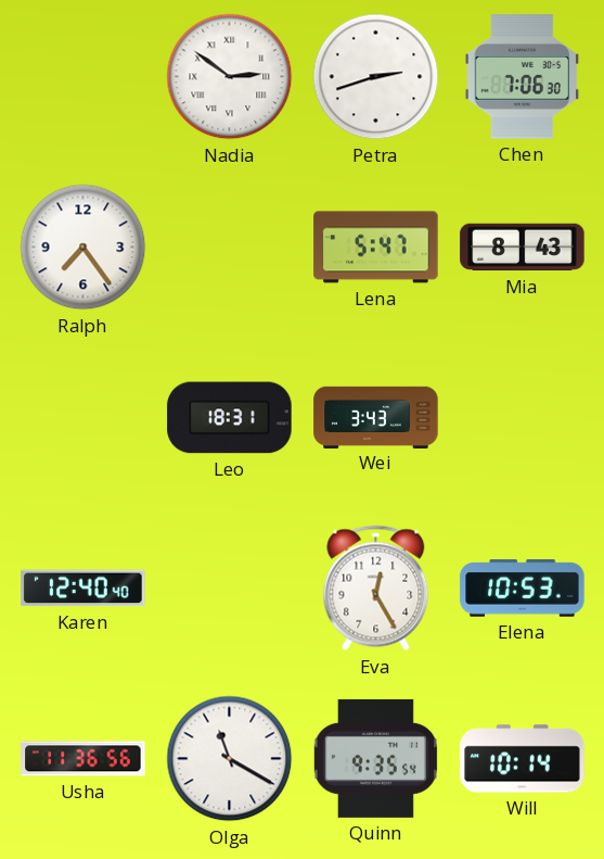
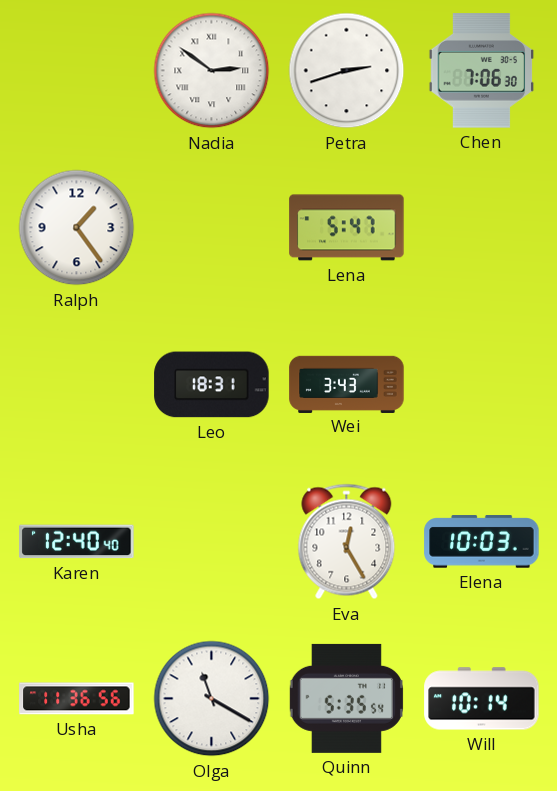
Ralph: 7:24 -> 1:24 (77, 228)
Mia: 8:43 -> none (523, 248)
Elena: 10:53 -> 10:03 (482, 542)
Quinn: 9:35 -> 5:35 (346, 698)
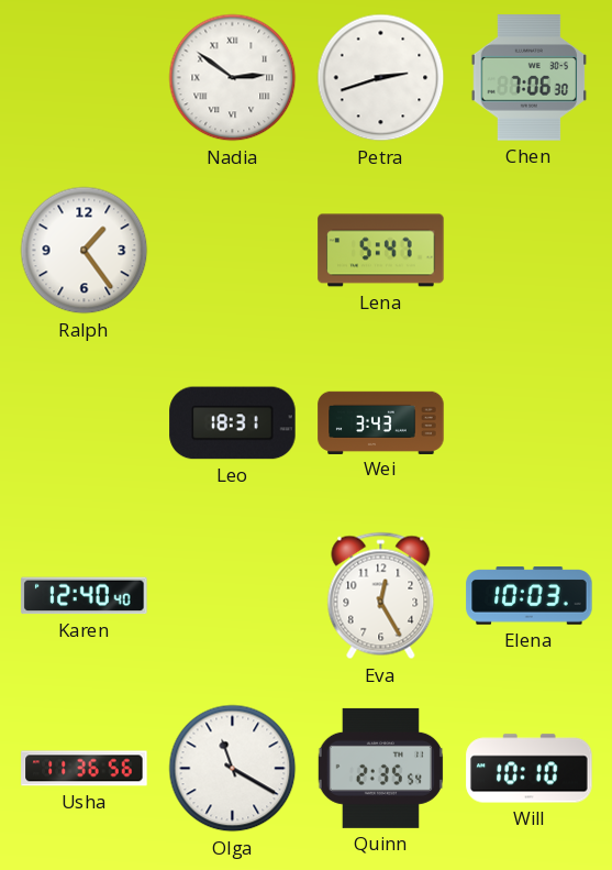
Quinn: 5:35 -> 2:35 (380, 768)
Will: 10:14 -> 10:10 (530, 769)
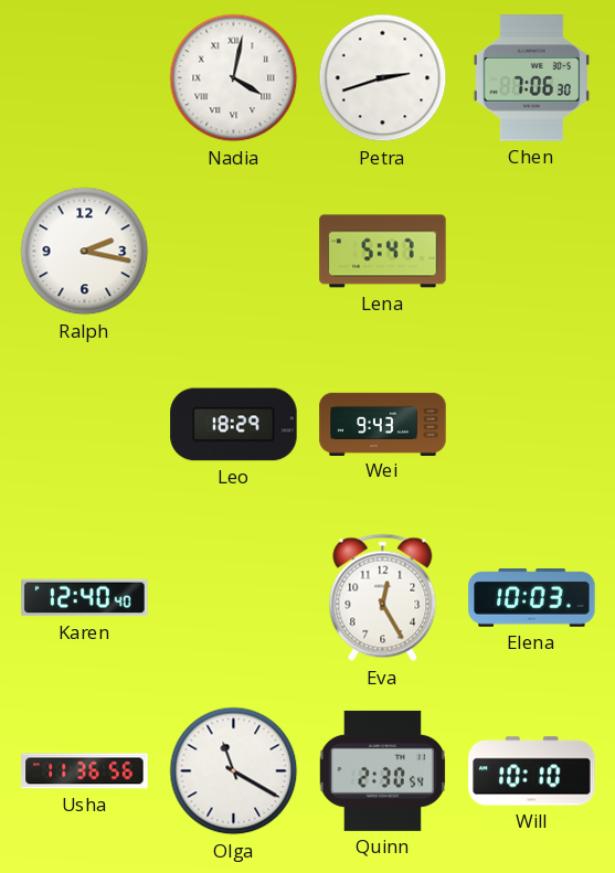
Nadia: 2:51 -> 4:02 (234, 78)
Ralph: 1:24 -> 2:17 (85, 252)
Leo: 18:31 -> 18:29 (234, 425)
Wei: 3:43 -> 9:43 (383, 424)
Quinn: 2:35 -> 2:30 (382, 770)
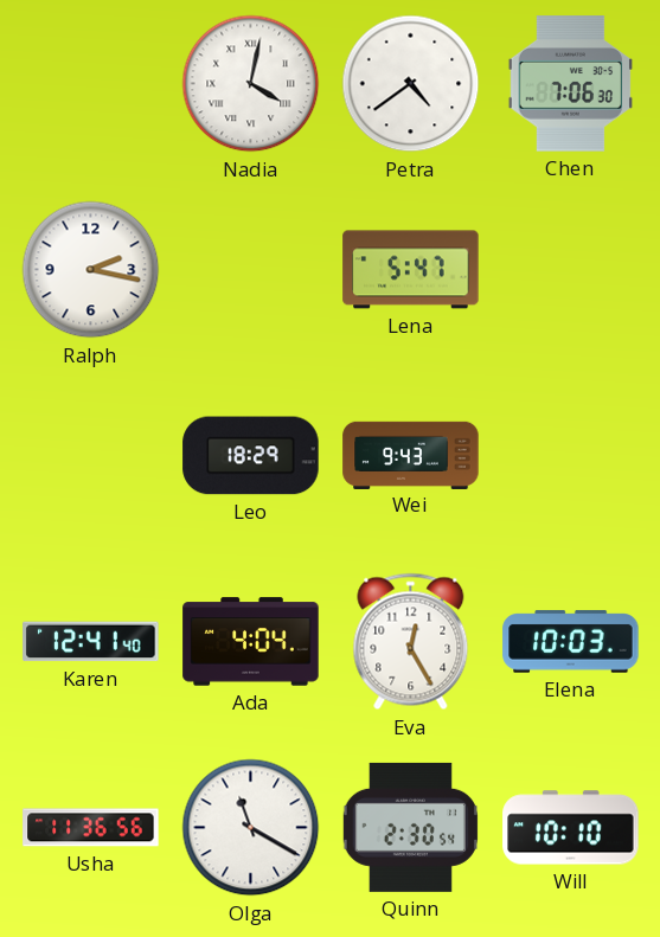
Petra: 2:42 -> 4:39 (411, 84)
Karen: 12:40 -> 12:41 (91, 642)
Ada: none -> 4:04 (251, 642)
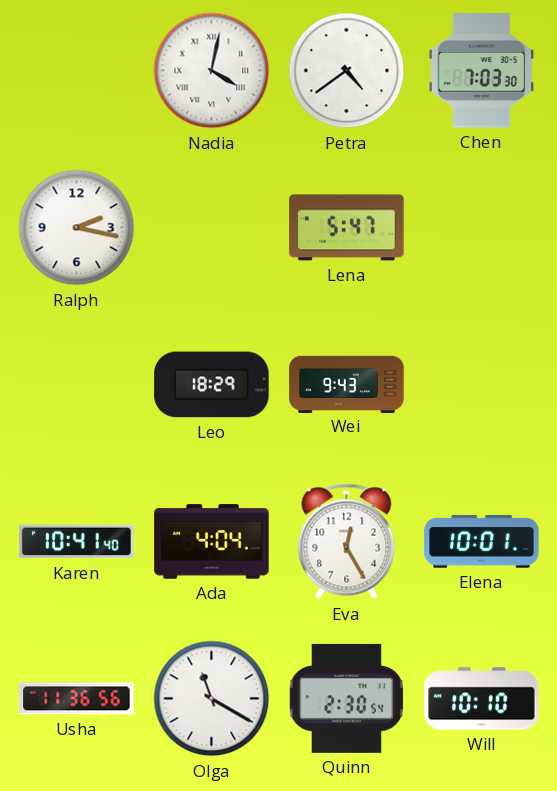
Chen: 7:06 -> 7:03 (482, 71)
Karen: 12:41 -> 10:41 (77, 542)
Elena: 10:03 -> 10:01 (482, 542)
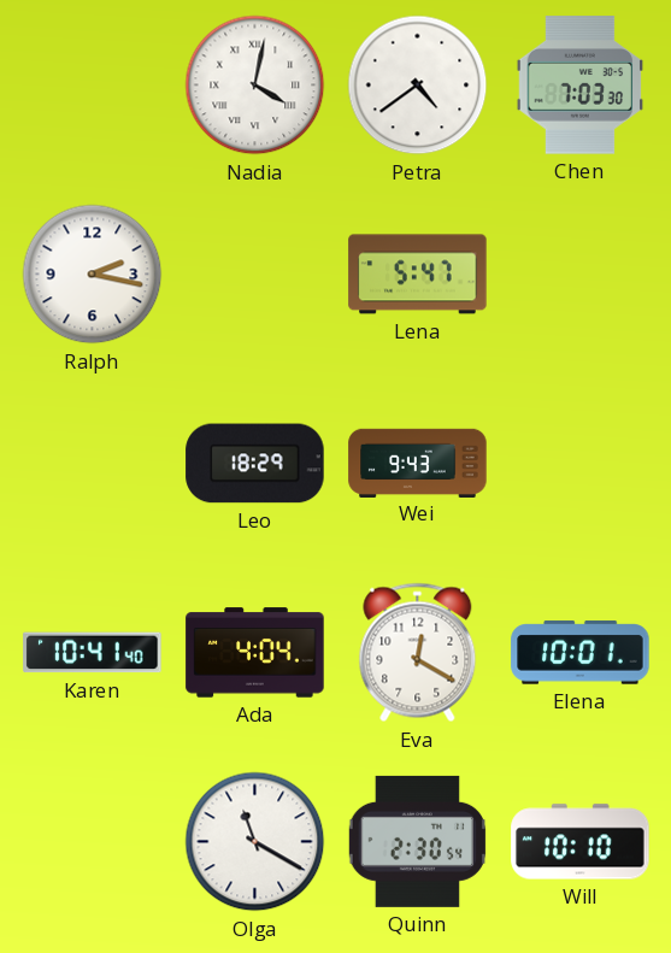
Eva: 12:25 -> 12:20 (418, 653)
Usha: 11:36 -> none (77, 699)
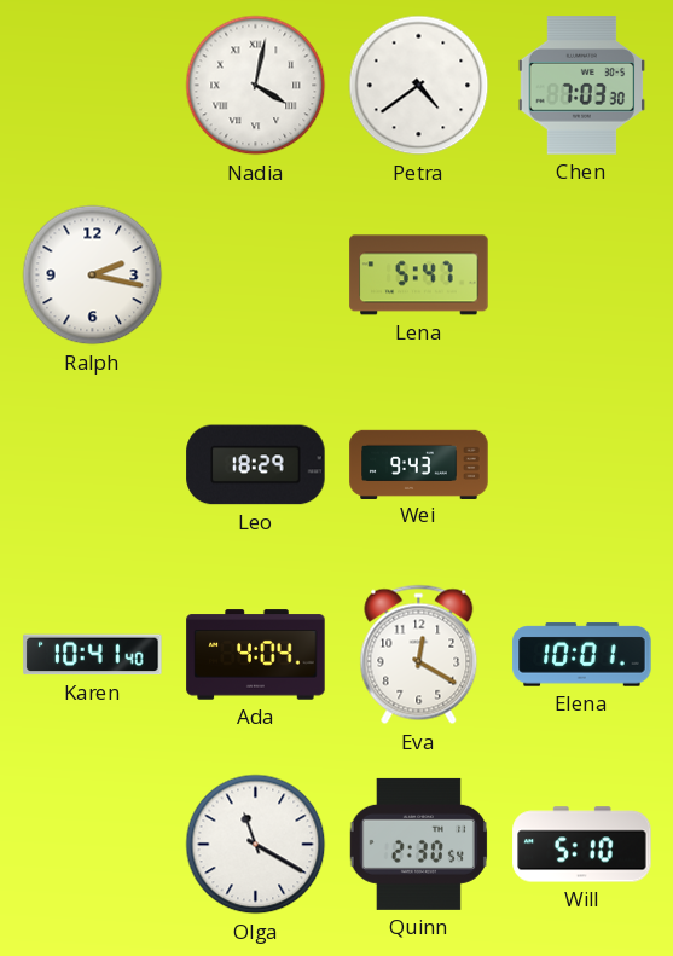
Will: 10:10 -> 5:10 (582, 845)
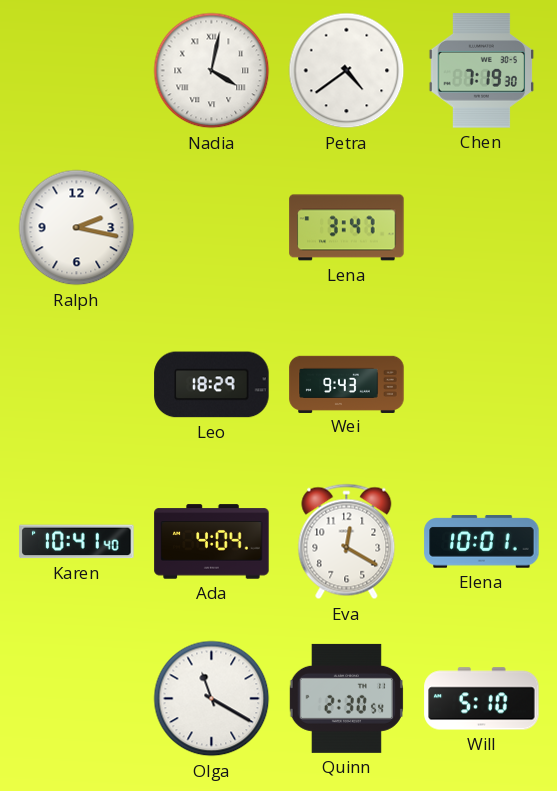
Chen: 7:03 -> 7:19 (482, 71)
Lena: 5:47 -> 3:47 (347, 228)
